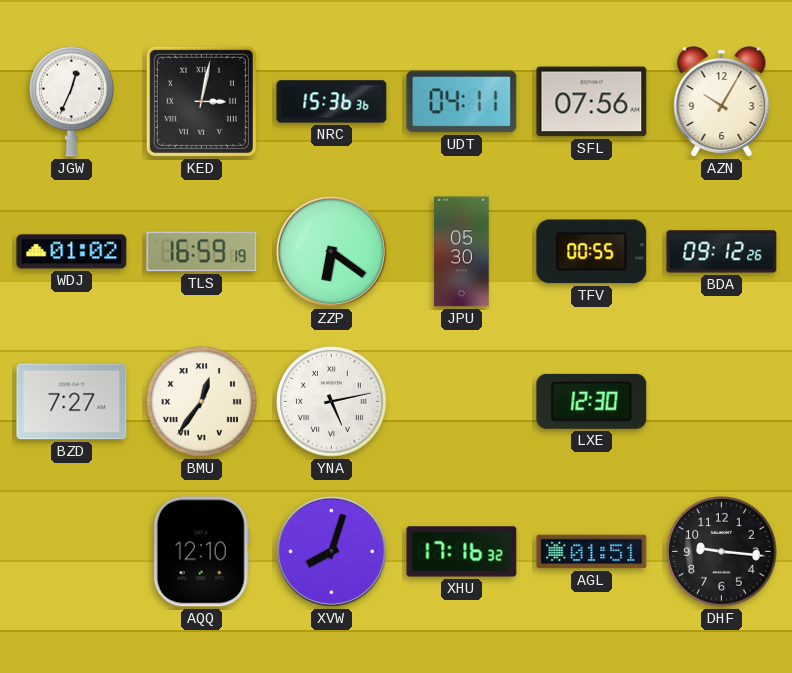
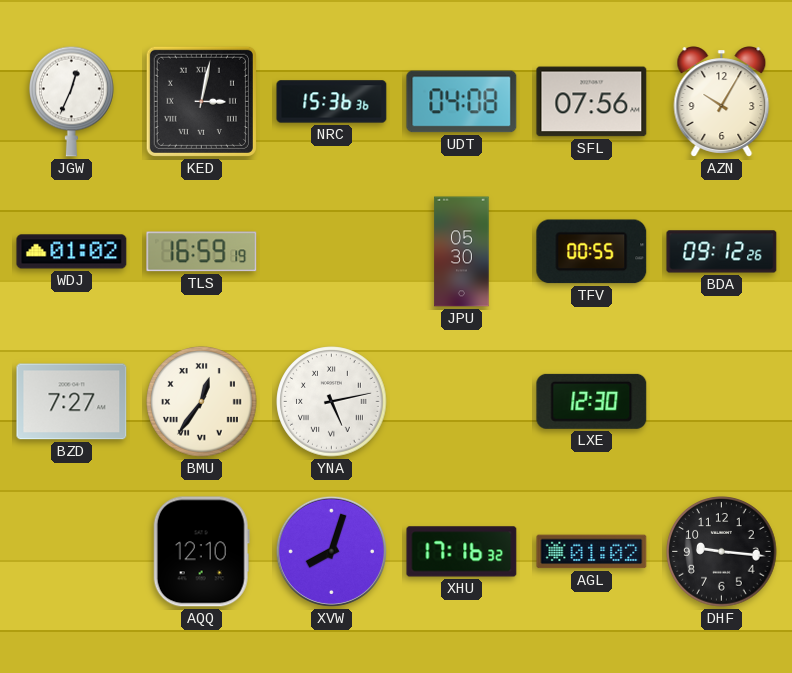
UDT: 04:11 -> 04:08 (462, 102)
ZZP: 6:21 -> none (331, 251)
AGL: 01:51 -> 01:02 (592, 552)
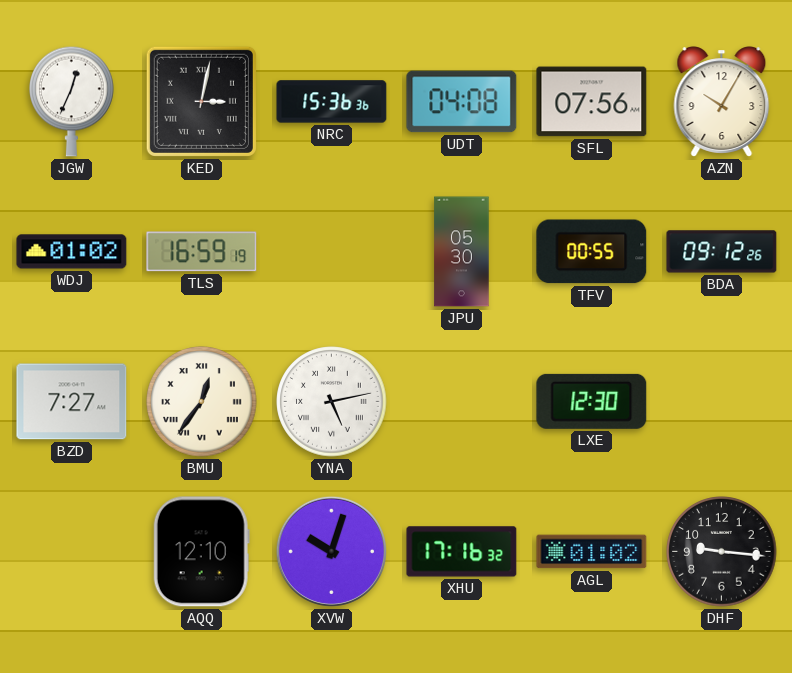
XVW: 8:03 -> 10:03 (331, 551)
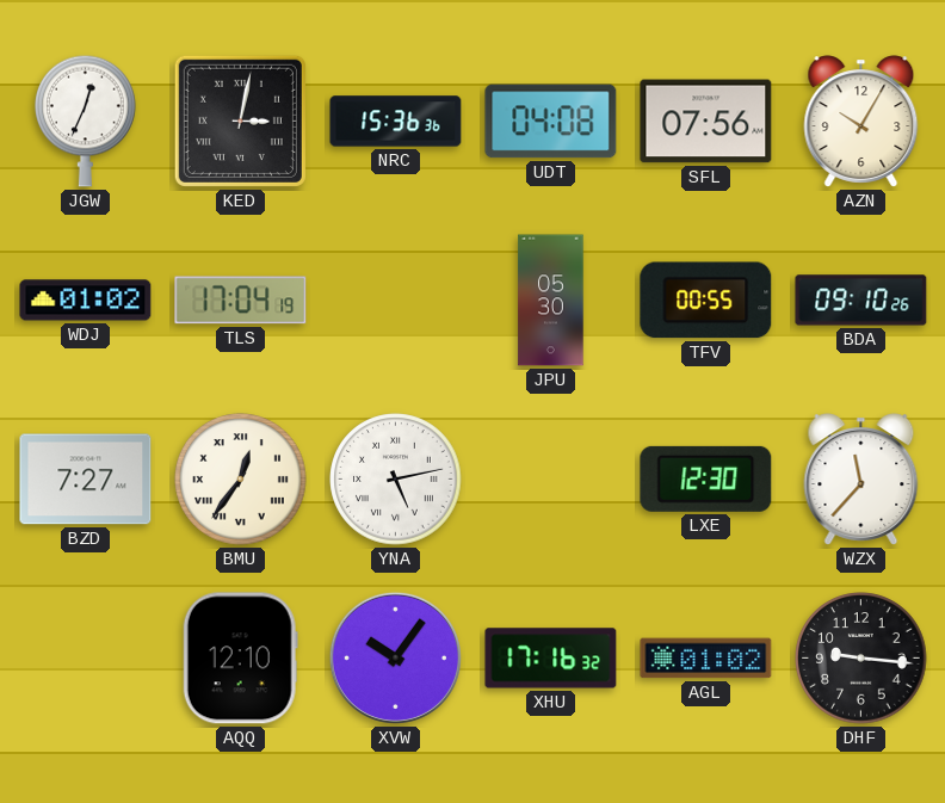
TLS: 16:59 -> 17:04 (241, 301)
BDA: 09:12 -> 09:10 (861, 301)
WZX: none -> 11:37 (861, 480)
XVW: 10:03 -> 10:06 (395, 657)
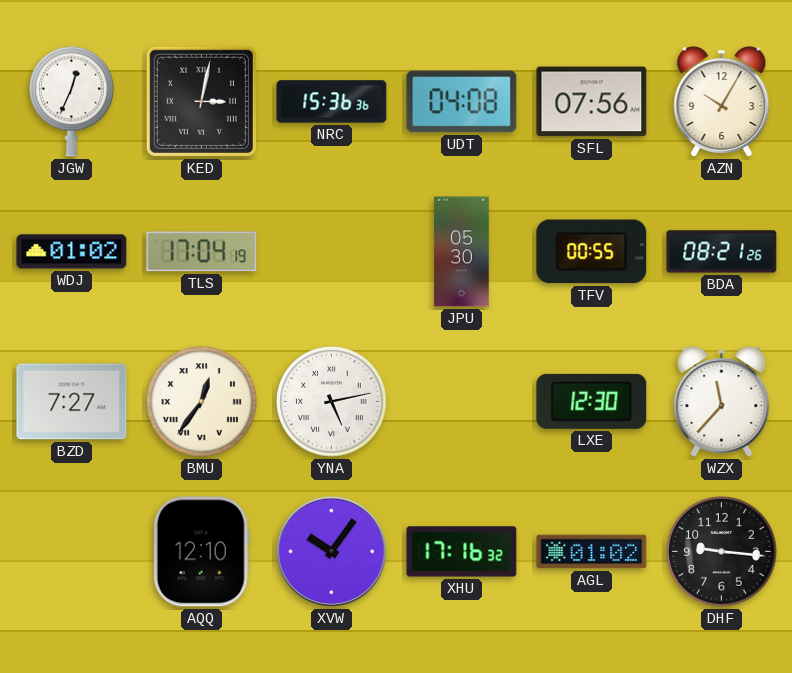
BDA: 09:10 -> 08:21 (722, 252)
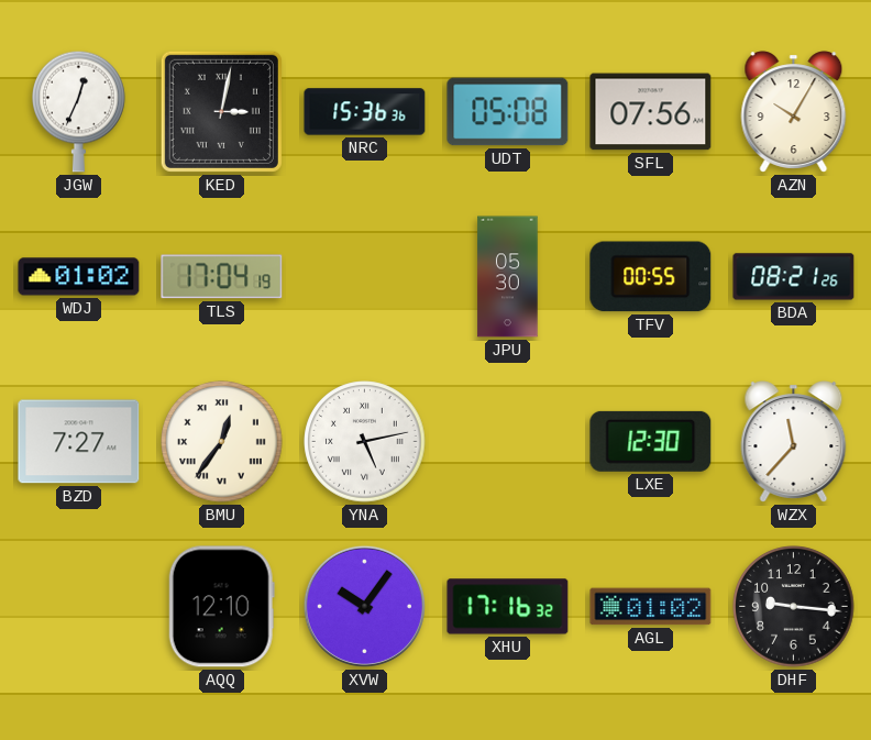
UDT: 04:08 -> 05:08 (508, 112)
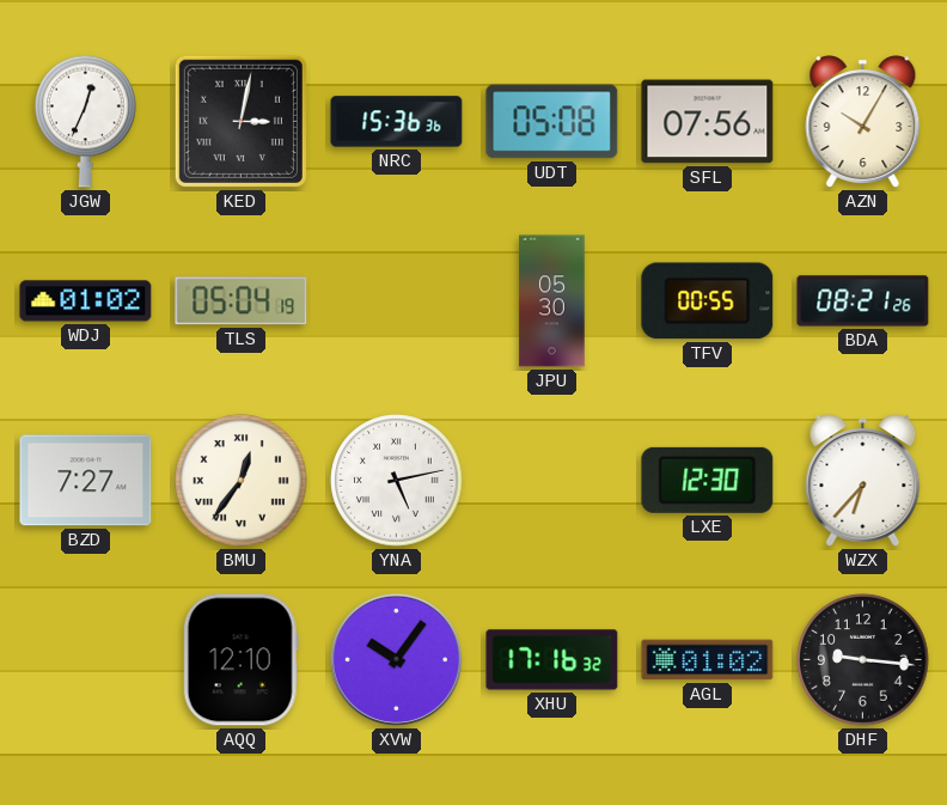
TLS: 17:04 -> 05:04 (242, 301)
WZX: 11:37 -> 6:37 (863, 481)
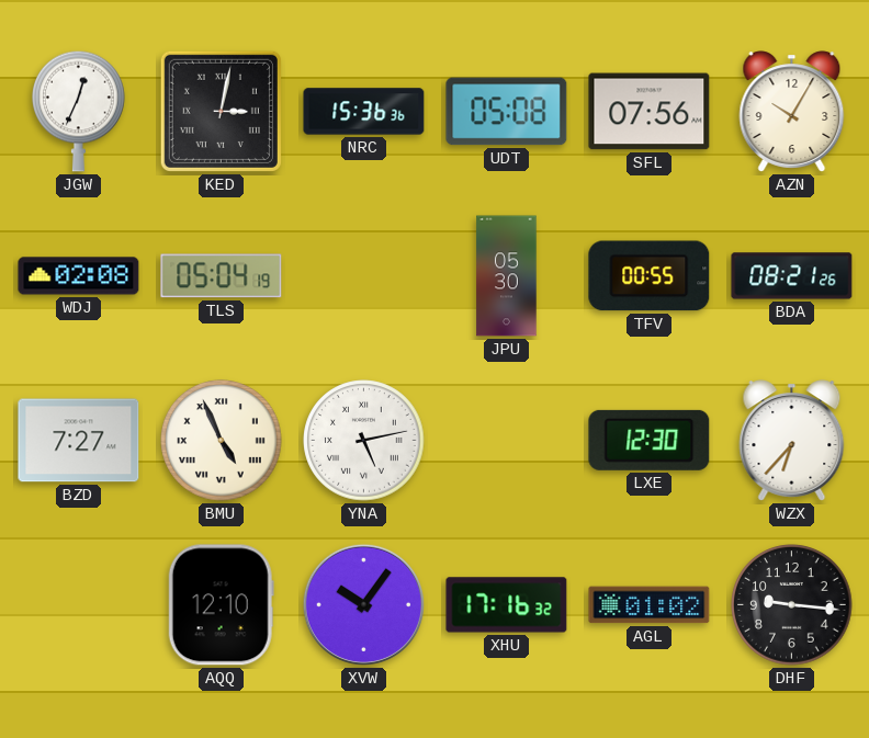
WDJ: 01:02 -> 02:08 (79, 276)
BMU: 12:36 -> 4:56 (222, 441)
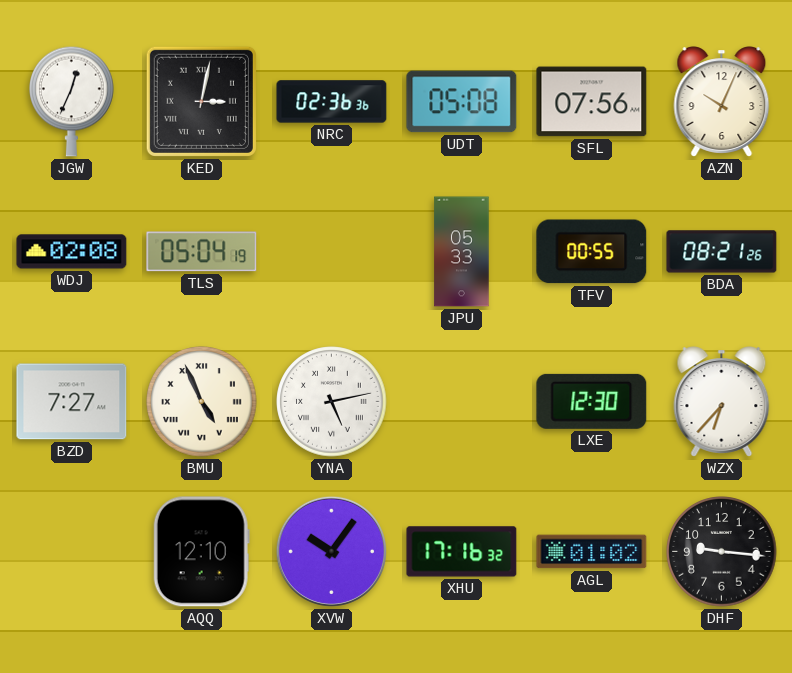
NRC: 15:36 -> 02:36 (332, 102)
AZN: 10:05 -> 10:04 (722, 102)
JPU: 05:30 -> 05:33 (462, 252)
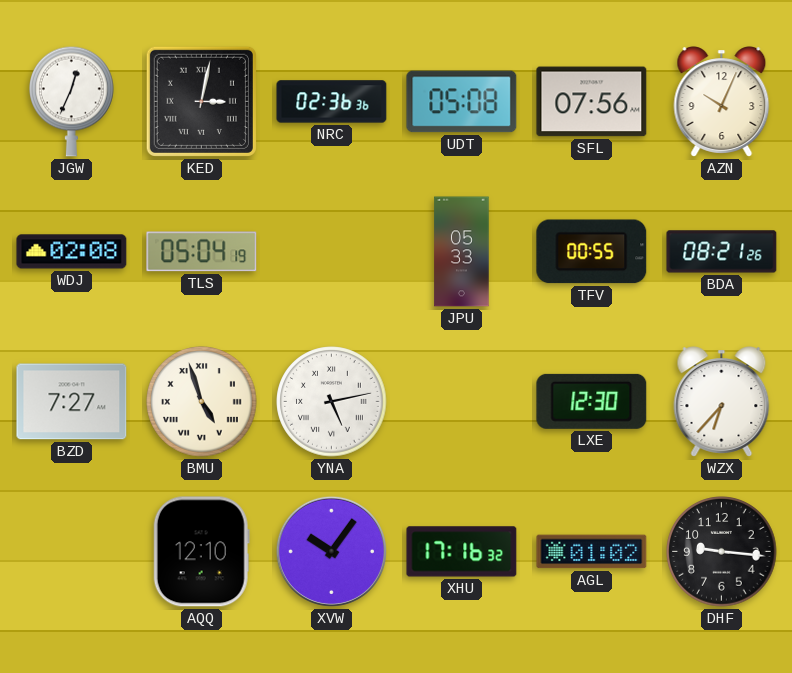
BMU: 4:56 -> 4:57 (202, 402)
